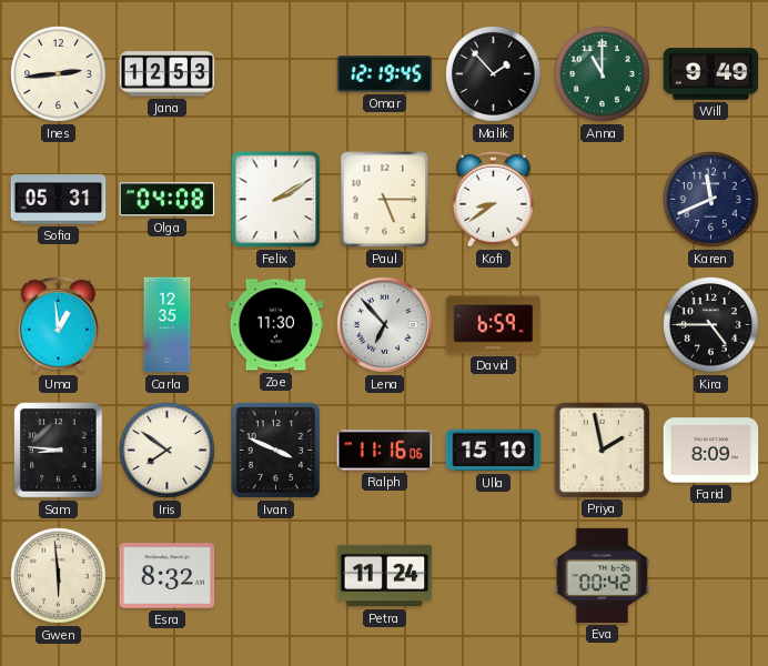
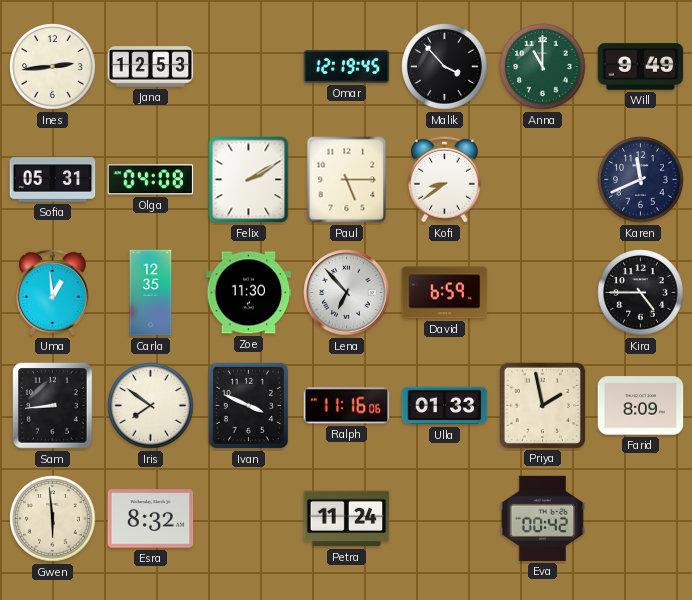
Malik: 1:53 -> 3:53 (445, 67)
Sam: 8:46 -> 8:44 (53, 406)
Ulla: 15:10 -> 01:33 (445, 406)
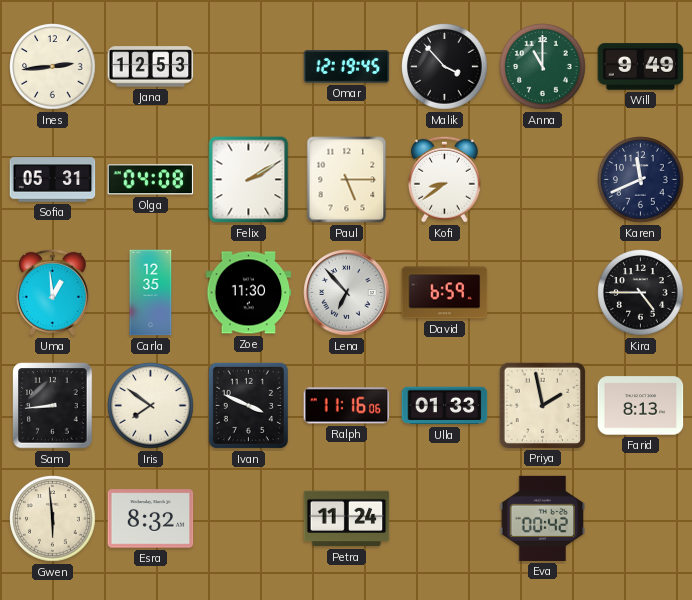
Farid: 8:09 -> 8:13 (641, 406)
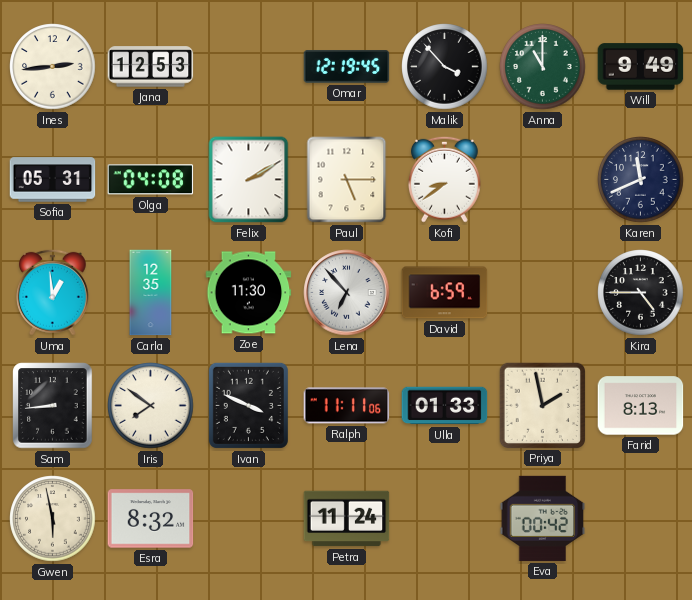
Ralph: 11:16 -> 11:11 (347, 406)
Gwen: 5:59 -> 5:58 (53, 519)
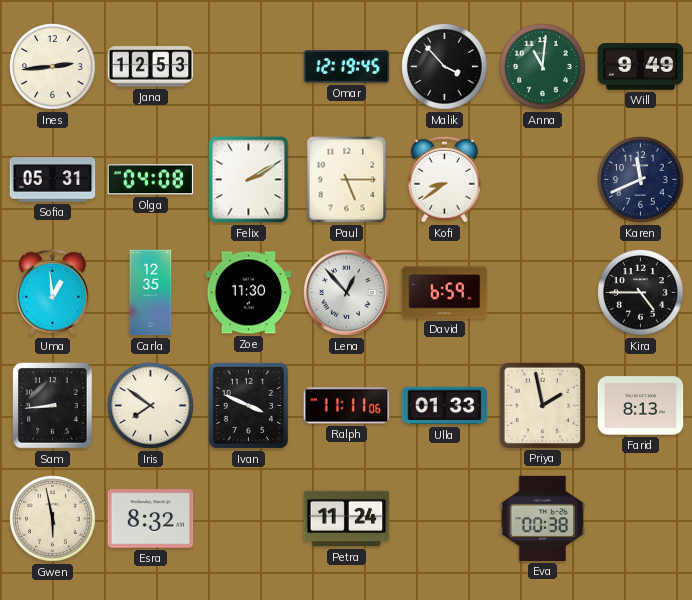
Anna: 11:00 -> 11:01 (543, 67)
Lena: 6:53 -> 12:53 (347, 293)
Eva: 00:42 -> 00:38 (543, 518)
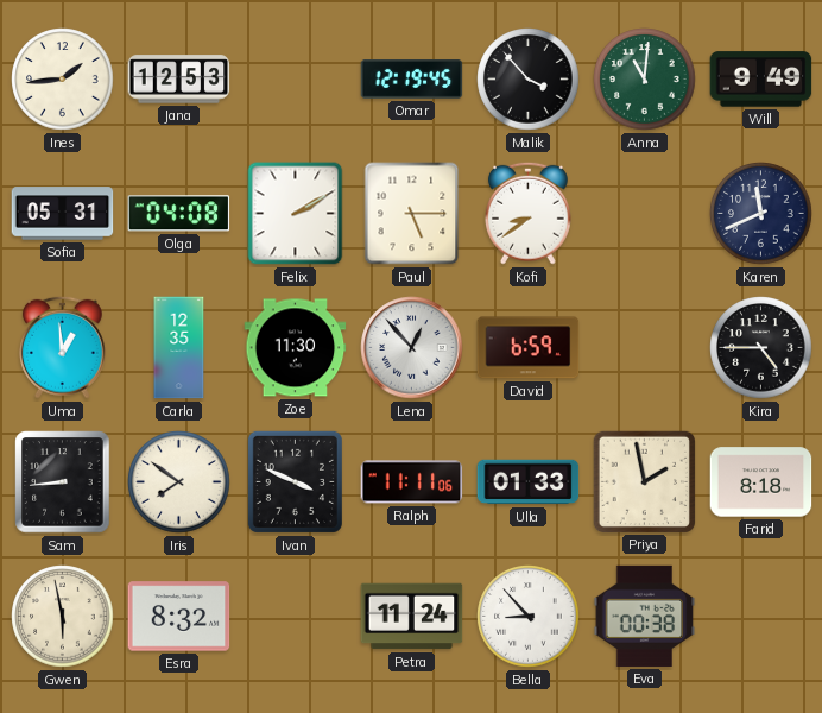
Ines: 2:44 -> 1:44 (63, 80)
Farid: 8:13 -> 8:18 (761, 482)
Bella: none -> 8:53 (529, 617)
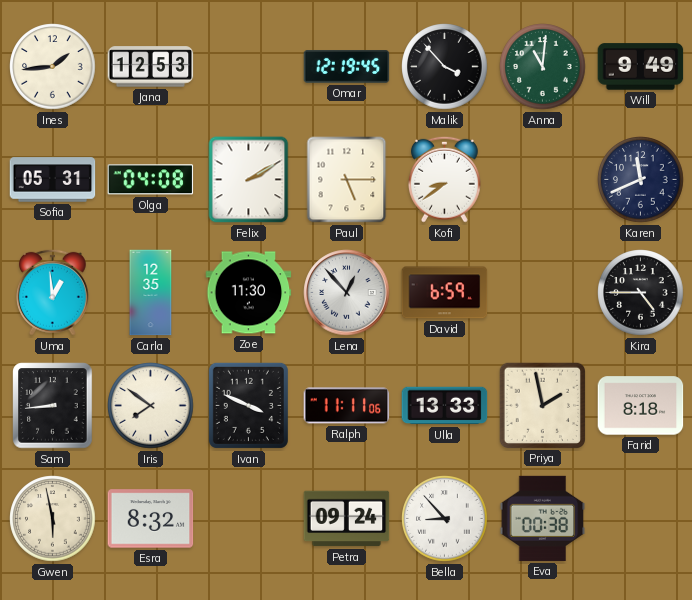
Ulla: 01:33 -> 13:33 (445, 406)
Petra: 11:24 -> 09:24 (347, 519)
